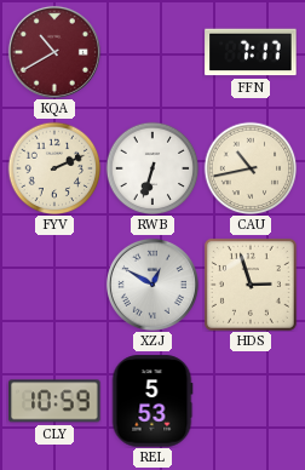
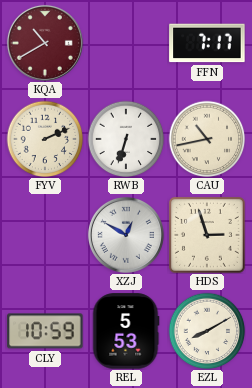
EZL: none -> 8:10 (207, 331)
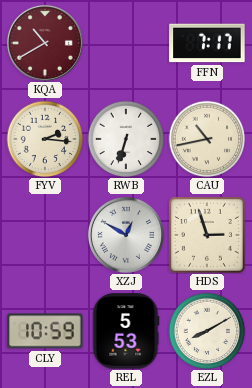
FYV: 2:11 -> 2:16 (45, 139)
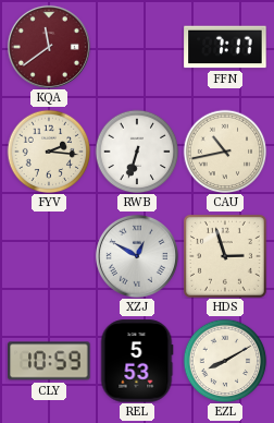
KQA: 10:40 -> 11:39 (49, 47)
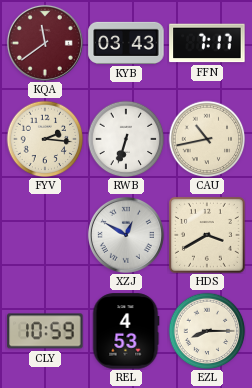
KYB: none -> 03:43 (126, 43)
HDS: 2:57 -> 3:40 (207, 235)
REL: 5:53 -> 4:53 (126, 331)
EZL: 8:10 -> 8:15 (207, 331)
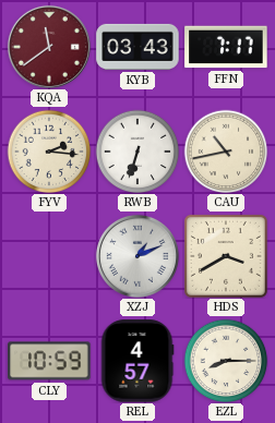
XZJ: 12:50 -> 1:11 (137, 256)
REL: 4:53 -> 4:57 (137, 361)
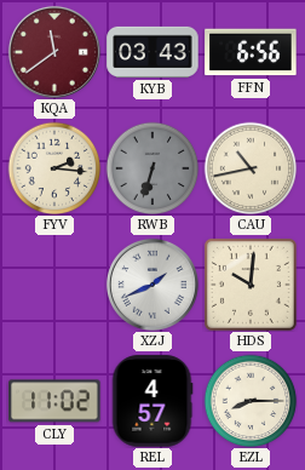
FFN: 7:17 -> 6:56 (251, 52)
RWB dial: white -> grey (152, 168)
XZJ: 1:11 -> 1:41 (152, 285)
HDS: 3:40 -> 10:01 (251, 285)
CLY: 10:59 -> 11:02 (54, 401)
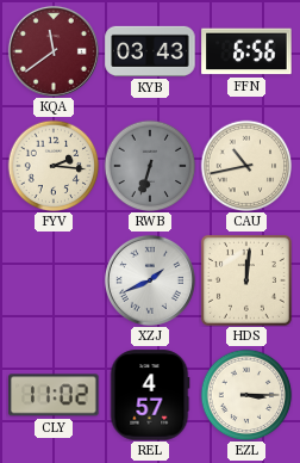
HDS: 10:01 -> 12:01 (246, 280)
EZL: 8:15 -> 3:15 (246, 395)
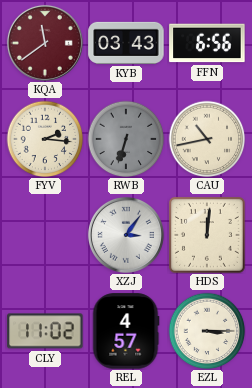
XZJ: 1:41 -> 3:06 (126, 235)
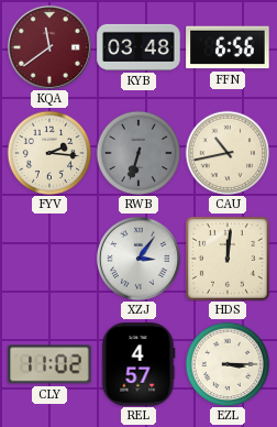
KYB: 03:43 -> 03:48 (138, 47)
